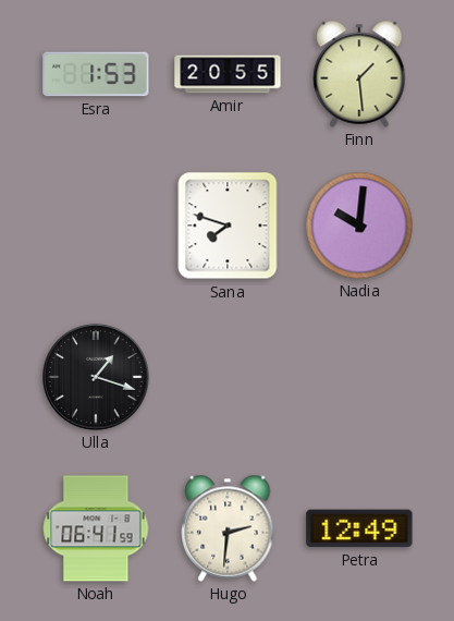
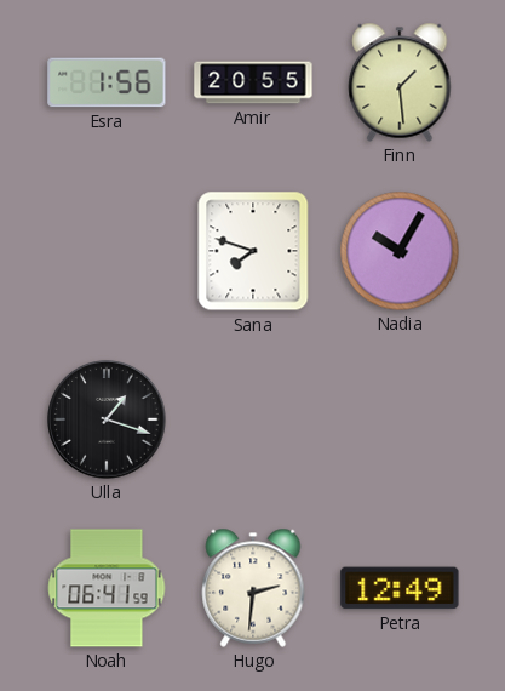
Esra: 1:53 -> 1:56 (107, 82)
Nadia: 10:01 -> 10:05 (400, 251)
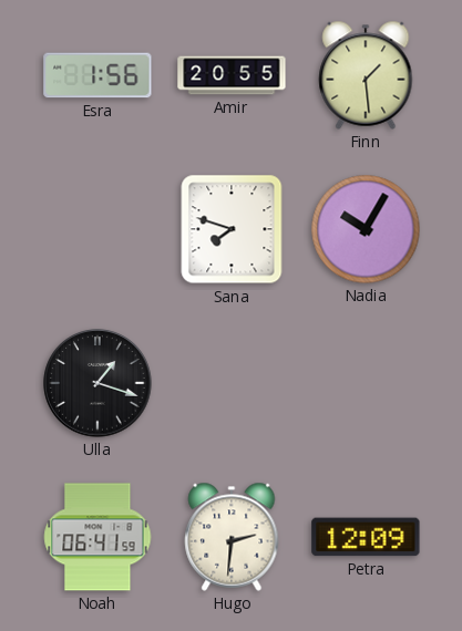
Petra: 12:49 -> 12:09 (366, 537)
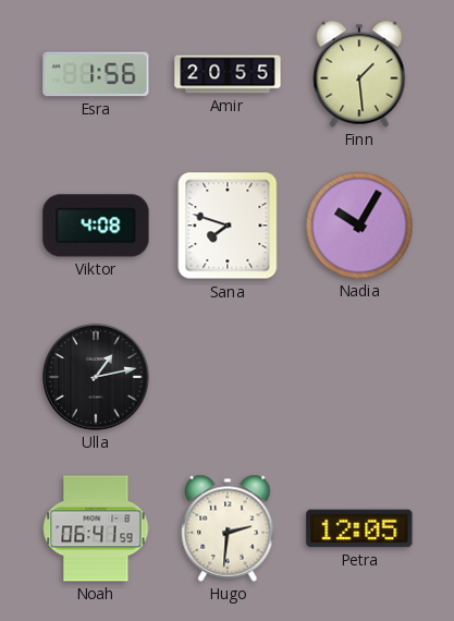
Viktor: none -> 4:08 (96, 226)
Ulla: 1:18 -> 1:13 (96, 377)
Petra: 12:09 -> 12:05 (359, 528)
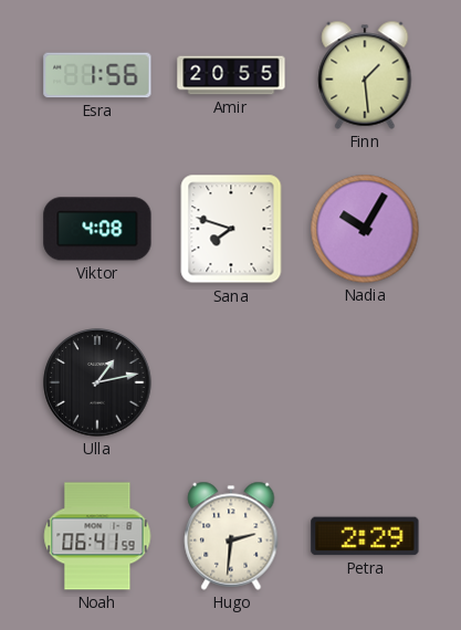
Petra: 12:05 -> 2:29 (365, 536)
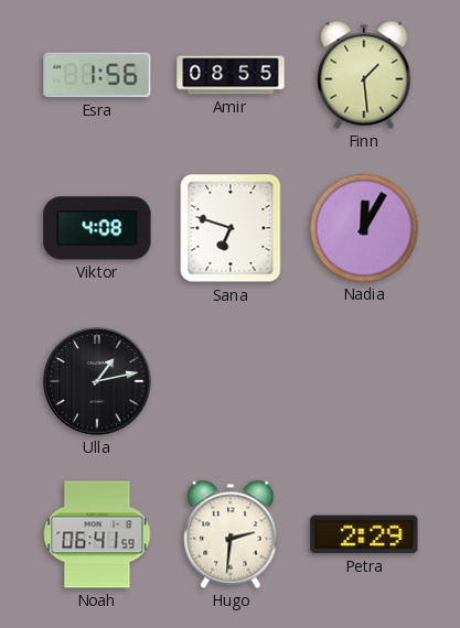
Amir: 20:55 -> 08:55 (231, 75)
Sana: 7:48 -> 6:48 (231, 228)
Nadia: 10:05 -> 12:05 (364, 228)
